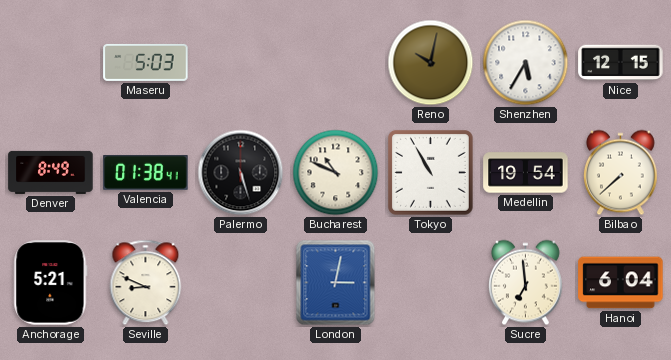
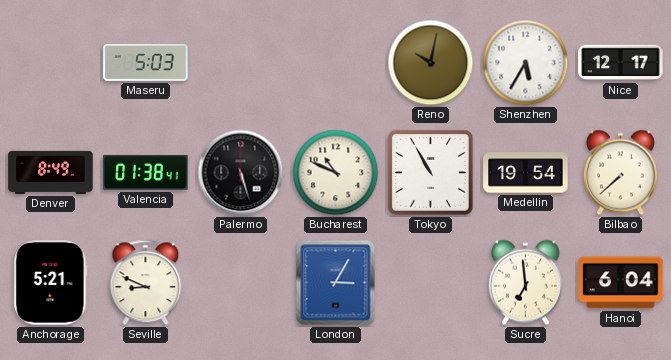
Nice: 12:15 -> 12:17 (621, 63)
London: 3:02 -> 3:05 (336, 283)
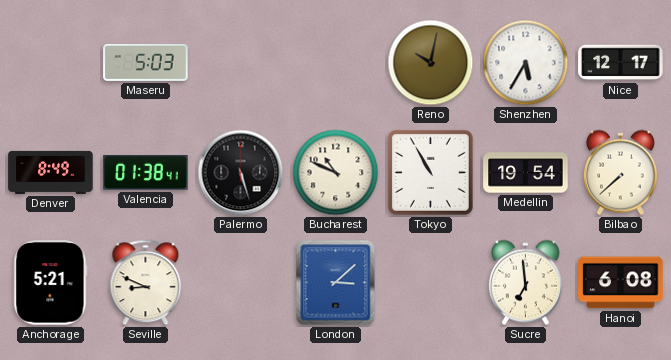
London: 3:05 -> 3:08 (336, 283)
Hanoi: 6:04 -> 6:08 (621, 283)
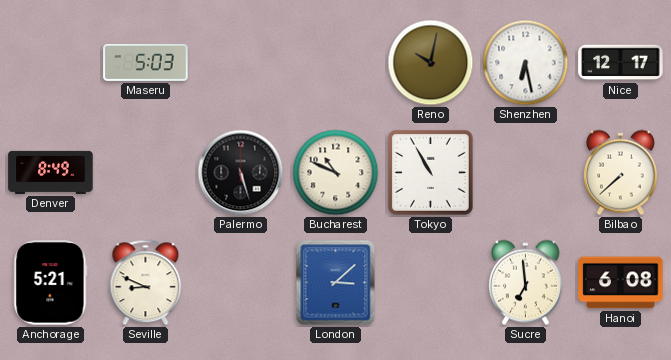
Shenzhen: 5:35 -> 6:28 (526, 63)
Valencia: 01:38 -> none (146, 173)
Medellin: 19:54 -> none (526, 173)
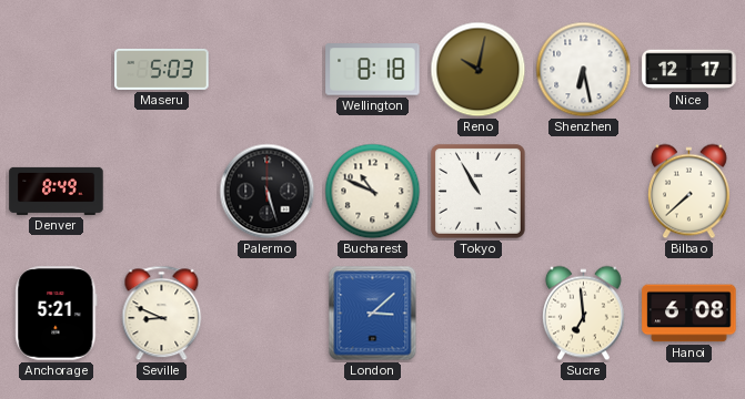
Wellington: none -> 8:18 (373, 70)
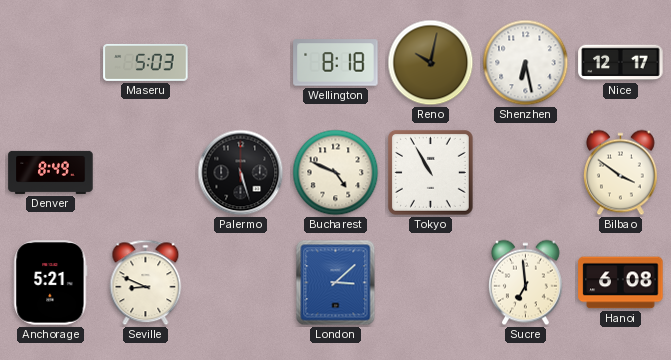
Bucharest: 10:49 -> 4:49 (336, 173)
Bilbao: 7:38 -> 3:51 (620, 173)
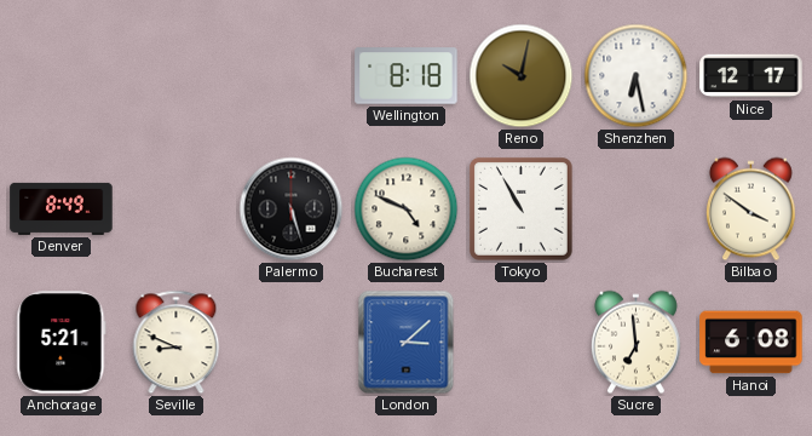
Maseru: 5:03 -> none (146, 62)
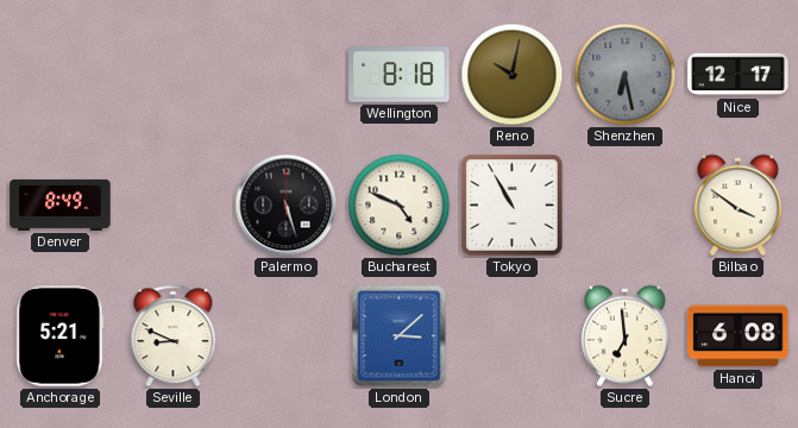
Shenzhen dial: white -> grey (626, 75)
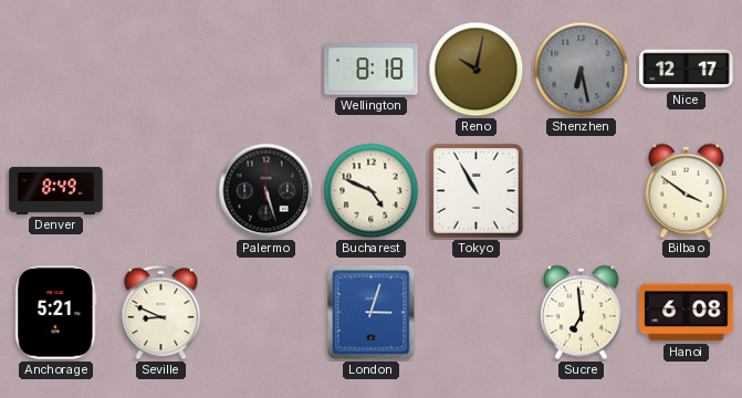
London: 3:08 -> 3:03 (372, 313)
